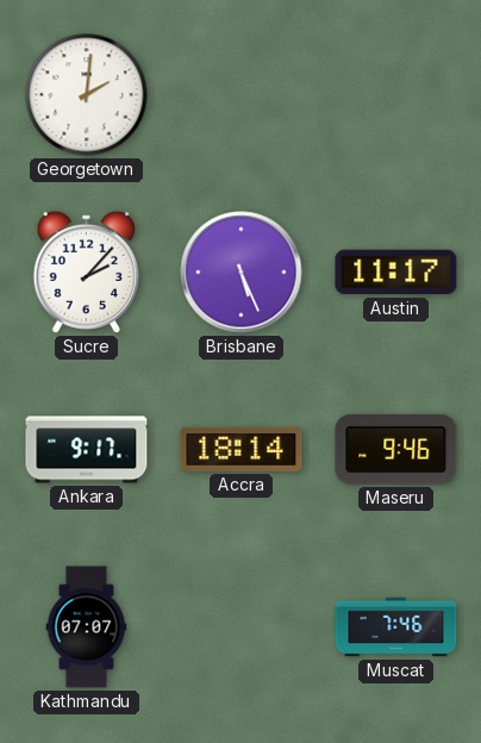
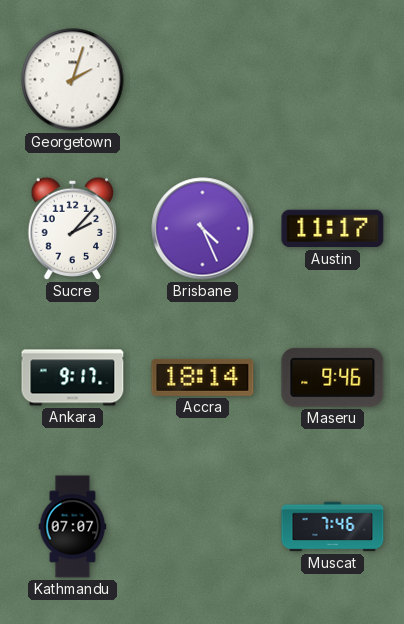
Georgetown: 2:01 -> 2:03 (73, 80)
Brisbane: 5:26 -> 4:26 (203, 229)
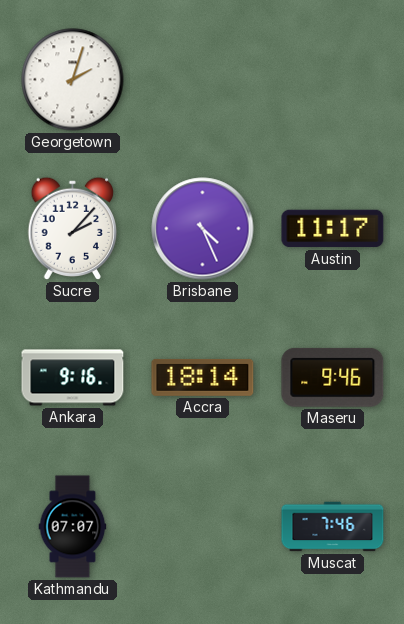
Ankara: 9:17 -> 9:16 (73, 378)
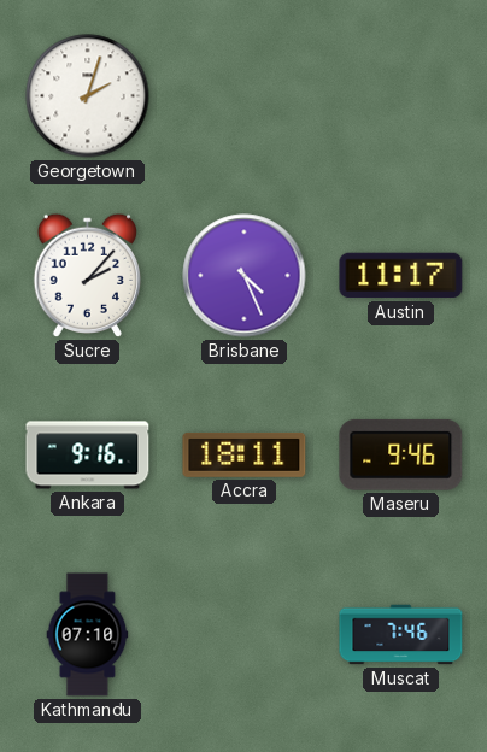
Accra: 18:14 -> 18:11 (245, 454)
Kathmandu: 07:07 -> 07:10 (88, 635)
